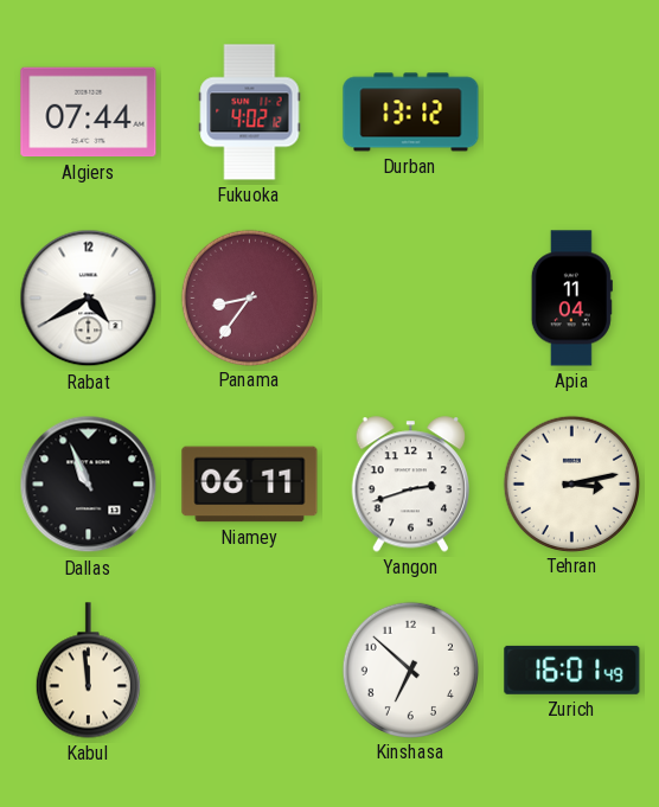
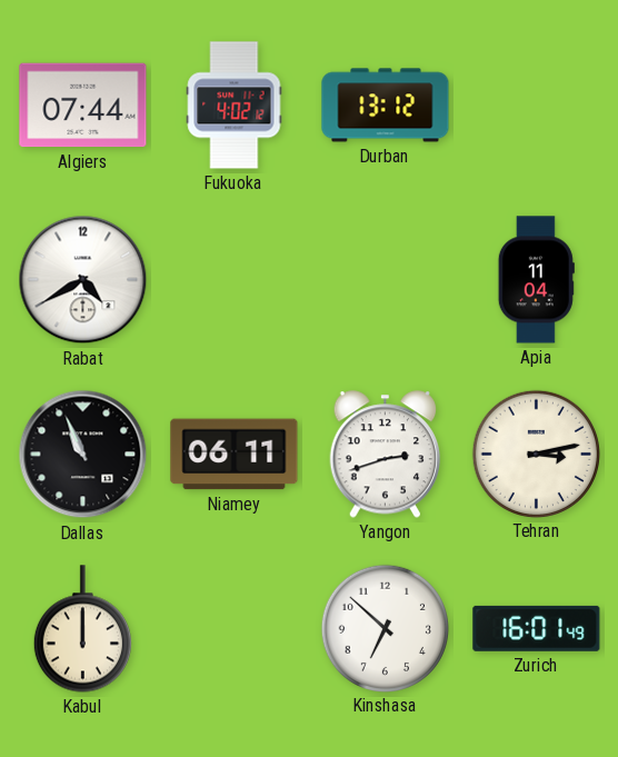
Panama: 8:36 -> none (249, 297)
Kabul: 11:59 -> 12:00 (82, 629)
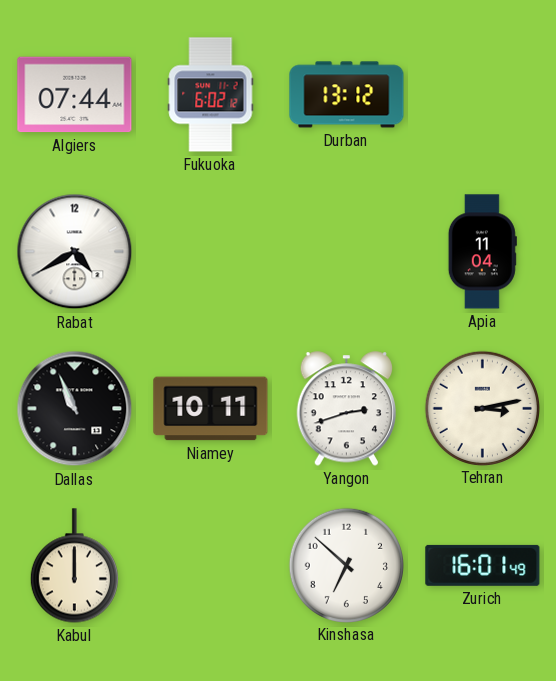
Fukuoka: 4:02 -> 6:02 (211, 95)
Niamey: 06:11 -> 10:11 (211, 409)
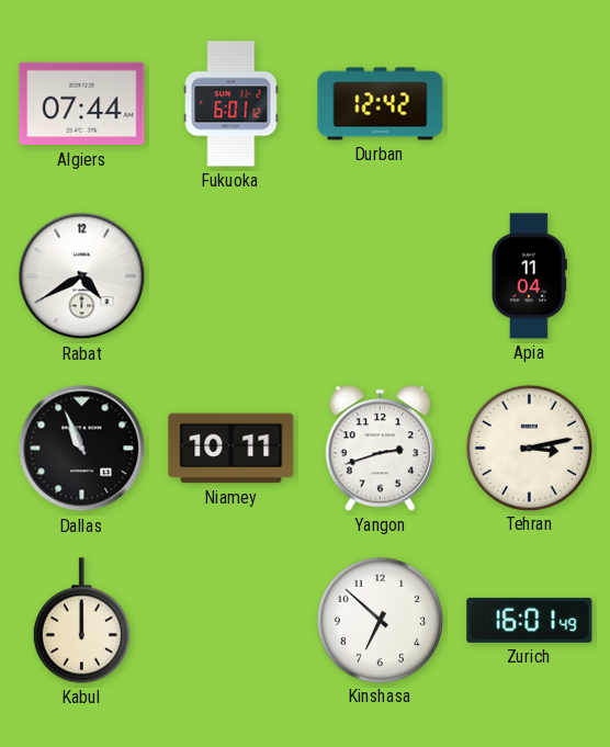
Fukuoka: 6:02 -> 6:01 (231, 104)
Durban: 13:12 -> 12:42 (381, 104)
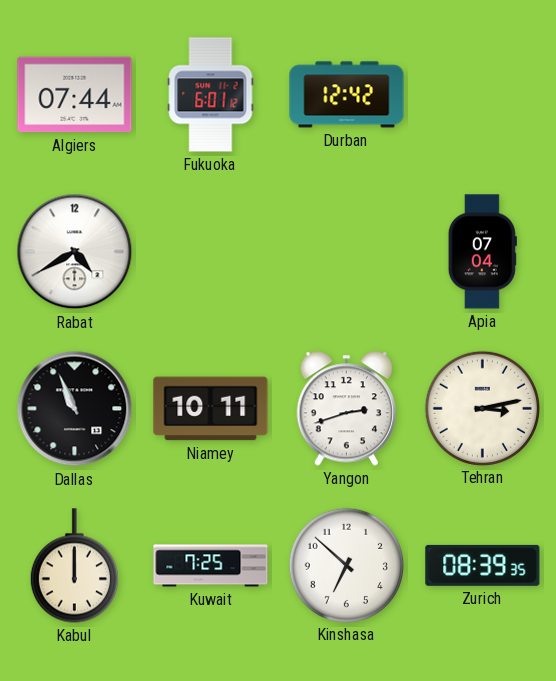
Apia: 11:04 -> 07:04 (482, 252)
Kuwait: none -> 7:25 (211, 566)
Zurich: 16:01 -> 08:39 (483, 565)
